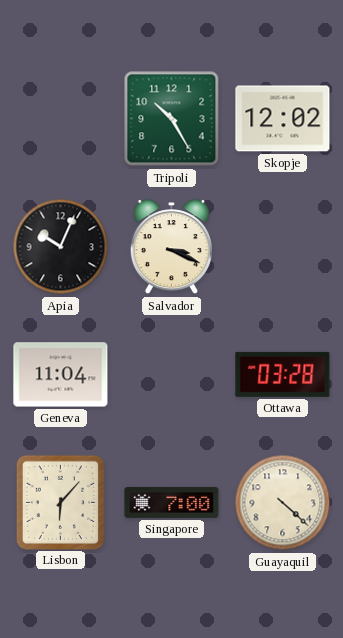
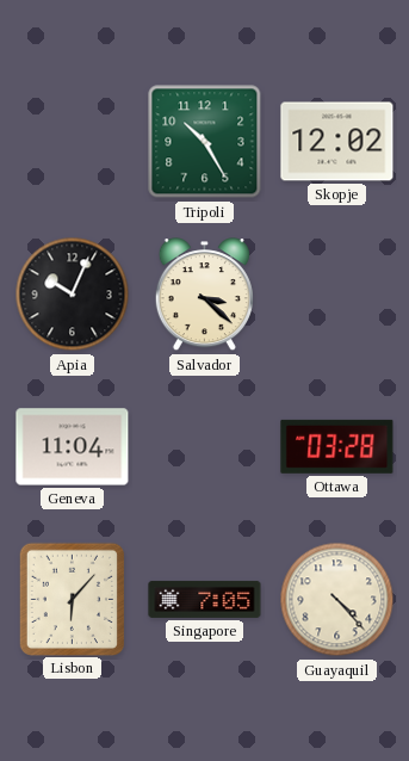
Salvador: 3:19 -> 3:22 (204, 295)
Singapore: 7:00 -> 7:05 (205, 599)
Guayaquil: 4:22 -> 4:23 (337, 600)
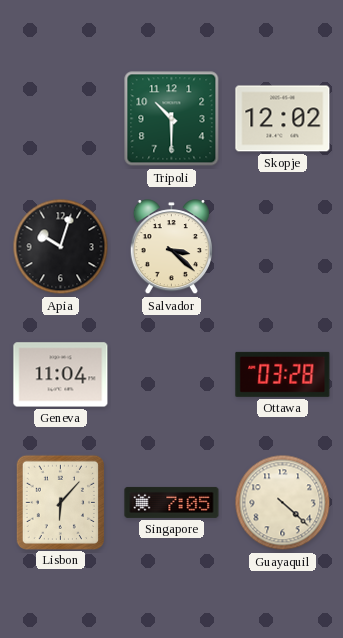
Tripoli: 10:25 -> 10:30 (172, 119)
Apia: 10:04 -> 10:03 (61, 247)
Guayaquil: 4:23 -> 4:22 (283, 503)
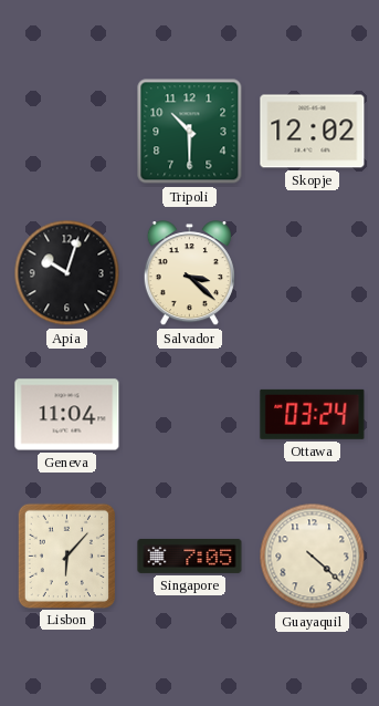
Ottawa: 03:28 -> 03:24 (313, 414)
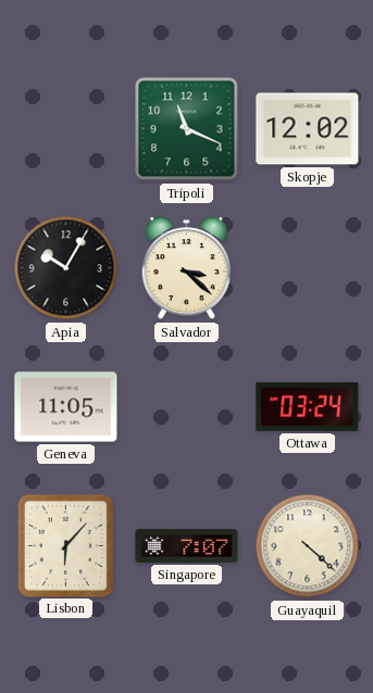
Tripoli: 10:30 -> 11:19 (187, 129)
Apia: 10:03 -> 10:05 (66, 268)
Geneva: 11:04 -> 11:05 (66, 407)
Singapore: 7:05 -> 7:07 (187, 545)
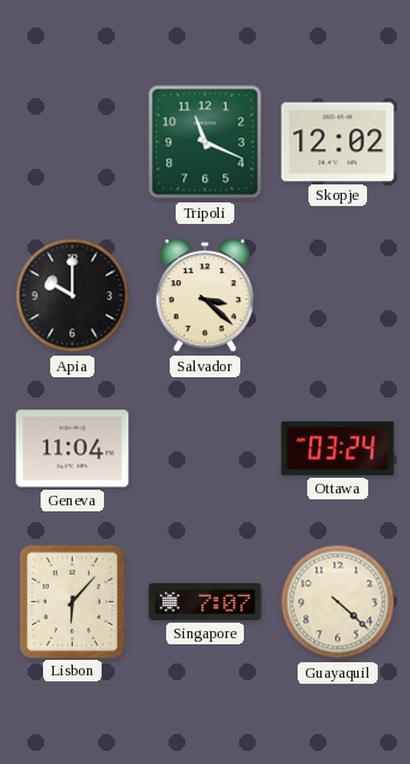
Apia: 10:05 -> 10:00 (73, 296)
Geneva: 11:05 -> 11:04 (73, 449)
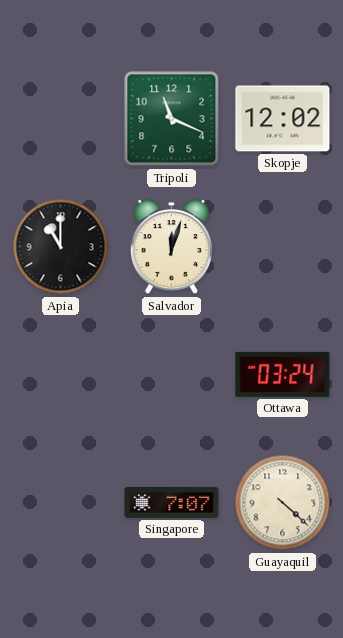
Apia: 10:00 -> 11:00 (61, 247)
Salvador: 3:22 -> 12:03 (171, 247)
Geneva: 11:04 -> none (73, 449)
Lisbon: 6:07 -> none (72, 601)
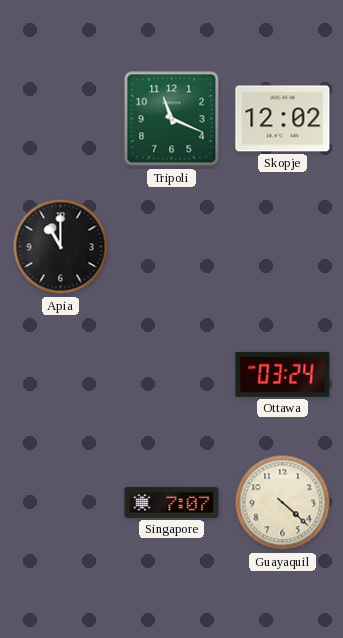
Salvador: 12:03 -> none (171, 247)
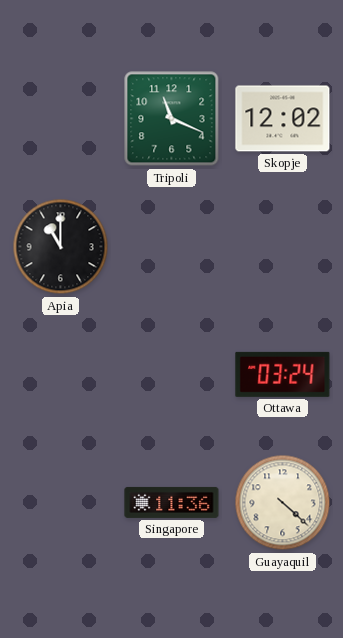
Singapore: 7:07 -> 11:36 (172, 502)
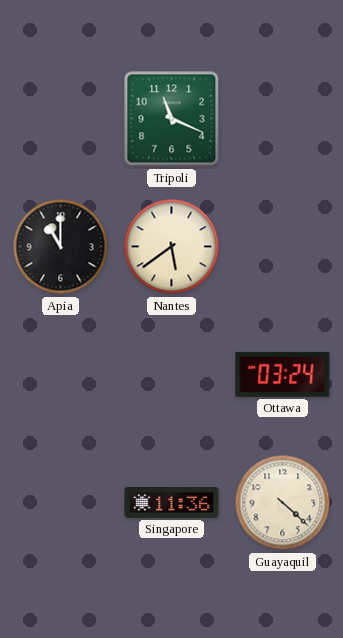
Skopje: 12:02 -> none (283, 119)
Nantes: none -> 5:39 (172, 247)
